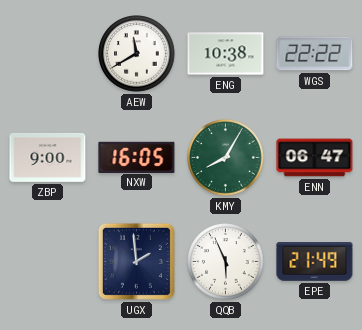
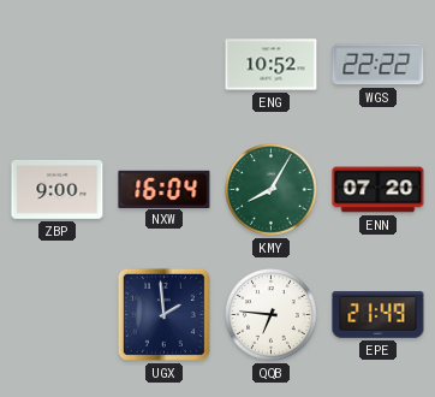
AEW: 11:40 -> none (137, 54)
ENG: 10:38 -> 10:52 (272, 65)
NXW: 16:05 -> 16:04 (165, 189)
ENN: 06:47 -> 07:20 (379, 190)
QQB: 5:56 -> 6:46 (272, 315)
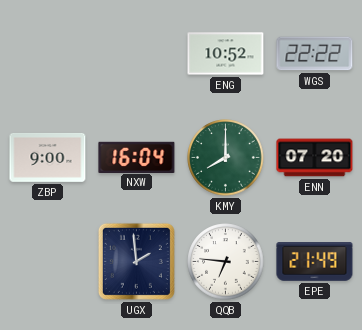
KMY: 8:05 -> 8:00 (226, 158)
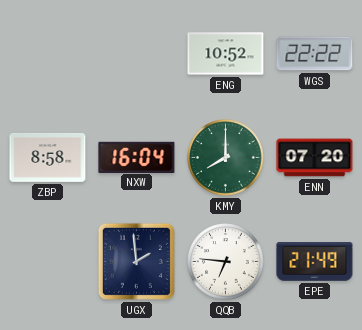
ZBP: 9:00 -> 8:58 (48, 158)
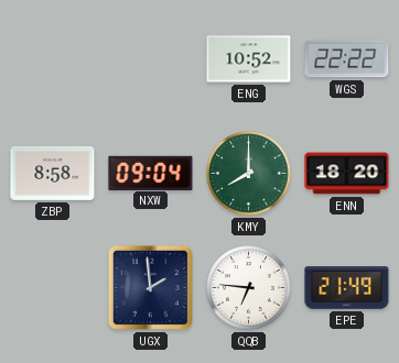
NXW: 16:04 -> 09:04 (151, 173)
ENN: 07:20 -> 18:20 (347, 174)
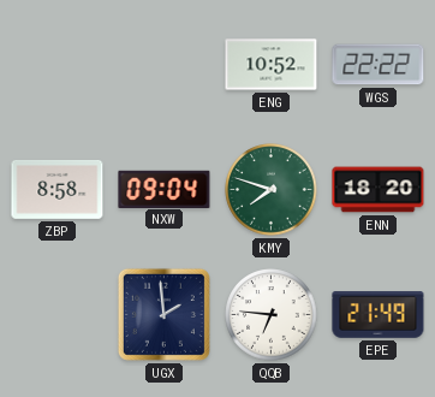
KMY: 8:00 -> 7:48 (272, 190)
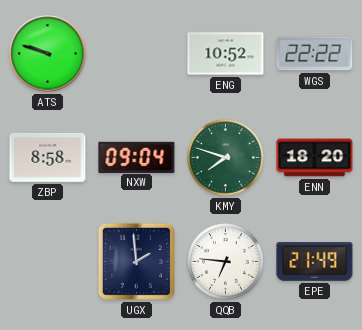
ATS: none -> 9:48 (48, 54)
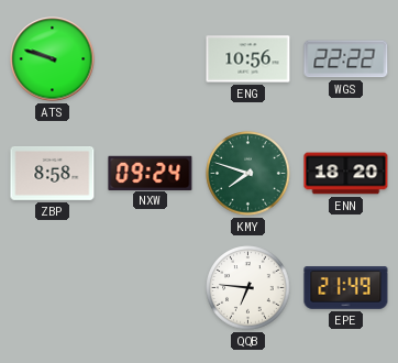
ENG: 10:52 -> 10:56 (248, 59)
NXW: 09:04 -> 09:24 (151, 173)
UGX: 1:59 -> none (136, 261)
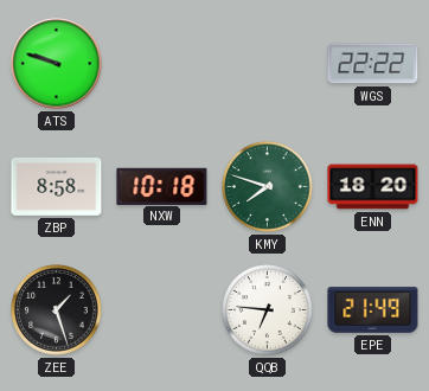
ENG: 10:56 -> none (248, 59)
NXW: 09:24 -> 10:18 (162, 186)
ZEE: none -> 1:27 (57, 310)
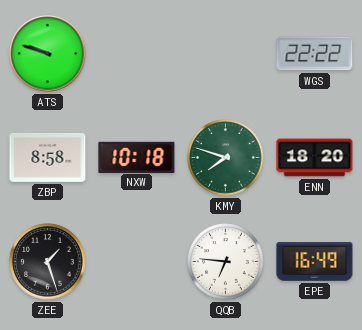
EPE: 21:49 -> 16:49 (315, 262)
